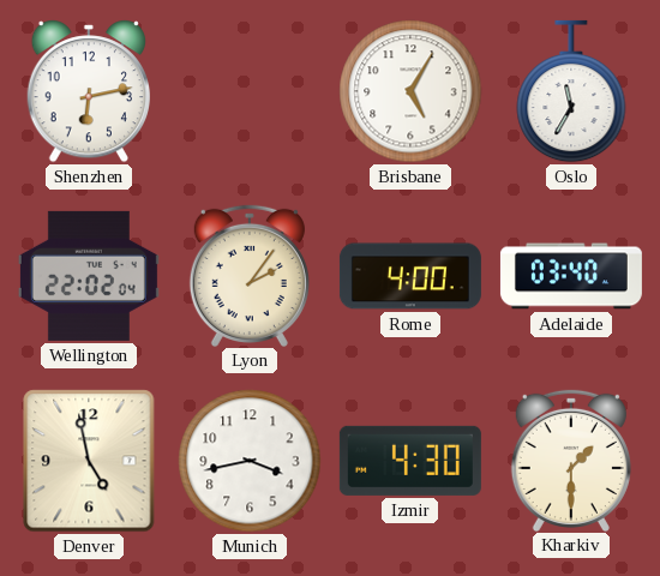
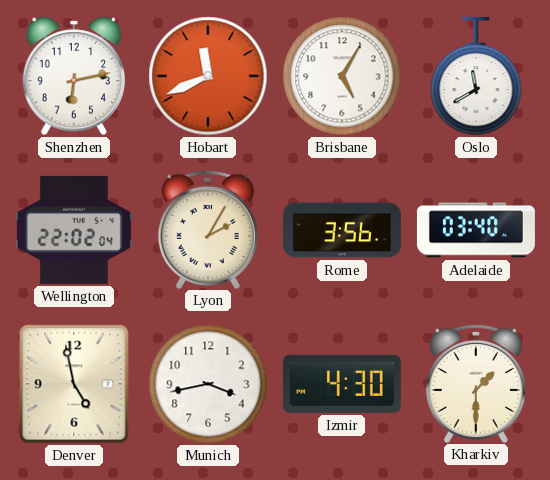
Hobart: none -> 11:41 (208, 76)
Oslo: 11:35 -> 11:40 (476, 76)
Lyon: 2:06 -> 2:05 (208, 229)
Rome: 4:00 -> 3:56 (342, 230)
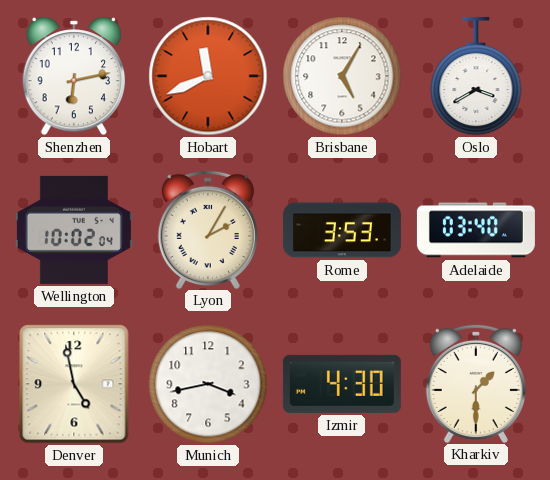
Oslo: 11:40 -> 3:40 (476, 76)
Wellington: 22:02 -> 10:02 (74, 230)
Rome: 3:56 -> 3:53 (342, 230)
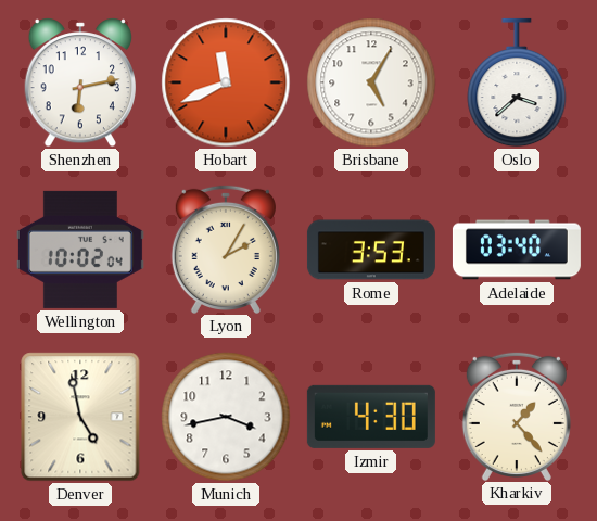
Oslo: 3:40 -> 3:38 (517, 82)
Kharkiv: 1:30 -> 1:23 (517, 416)
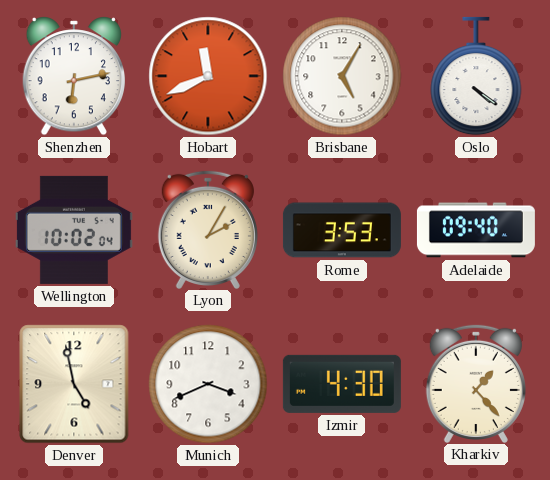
Oslo: 3:38 -> 4:21 (476, 76)
Adelaide: 03:40 -> 09:40 (476, 230)
Munich: 3:43 -> 3:41 (208, 384)
